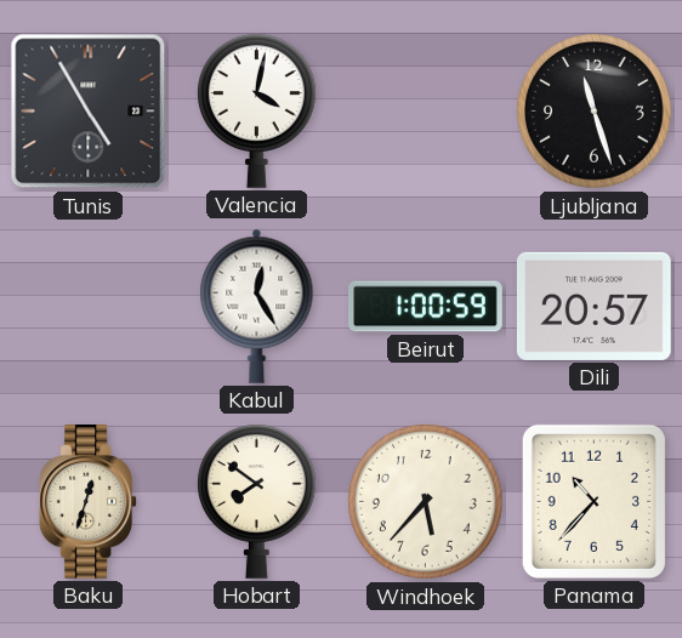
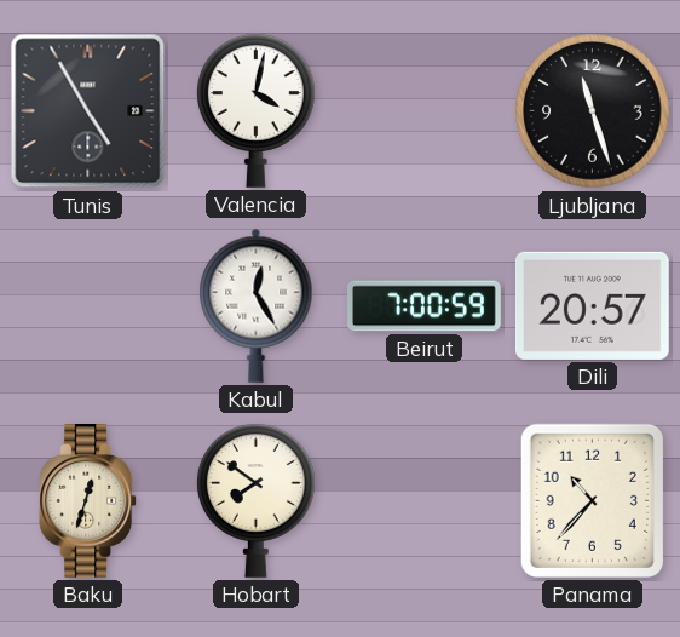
Beirut: 1:00 -> 7:00 (425, 306)
Windhoek: 5:37 -> none (426, 502)
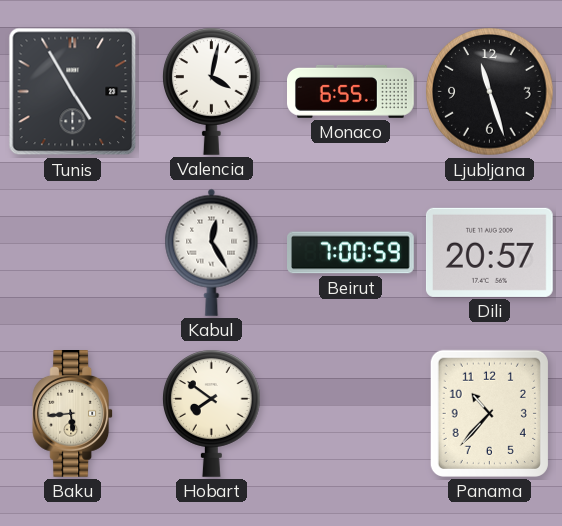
Monaco: none -> 6:55 (351, 91)
Baku: 12:33 -> 5:44 (73, 414)
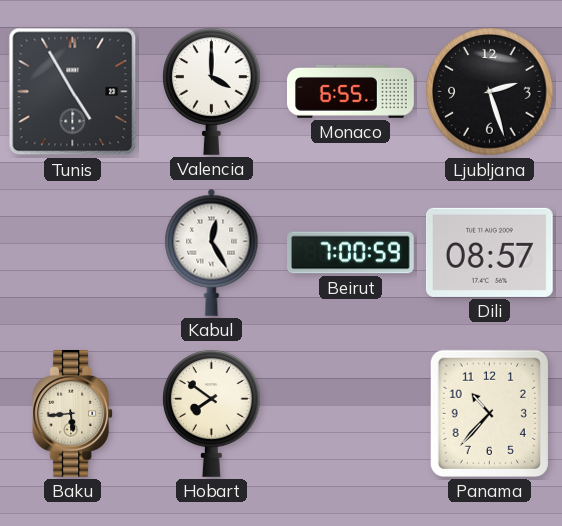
Valencia: 4:02 -> 4:00 (212, 91)
Ljubljana: 11:27 -> 2:27 (490, 92)
Dili: 20:57 -> 08:57 (489, 252)
